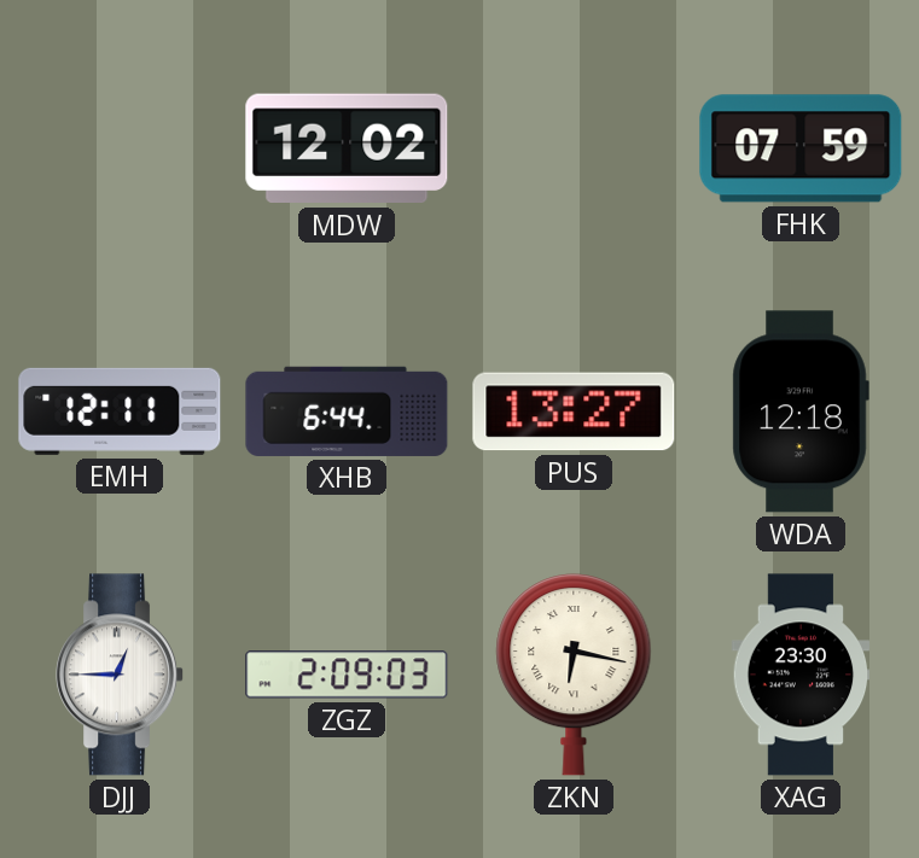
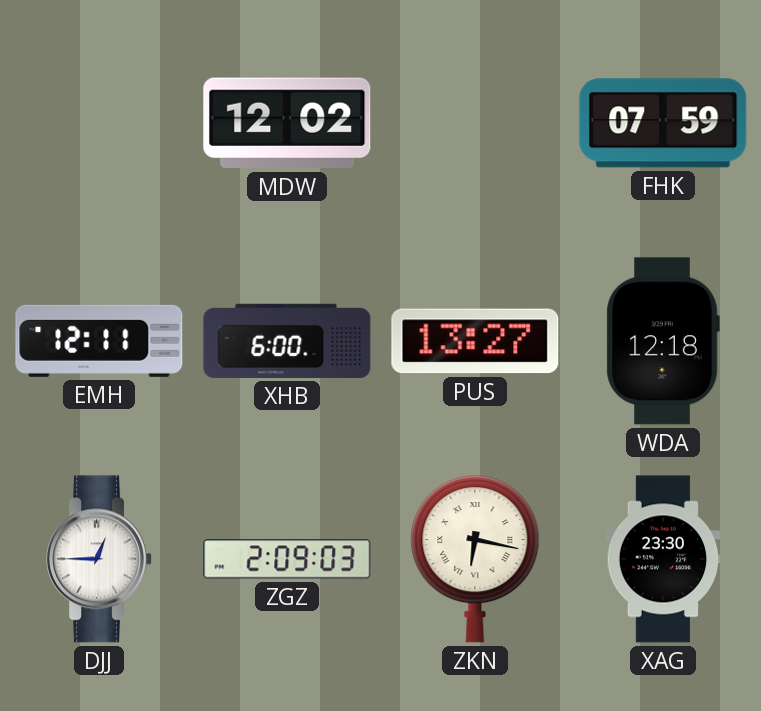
XHB: 6:44 -> 6:00 (287, 341)
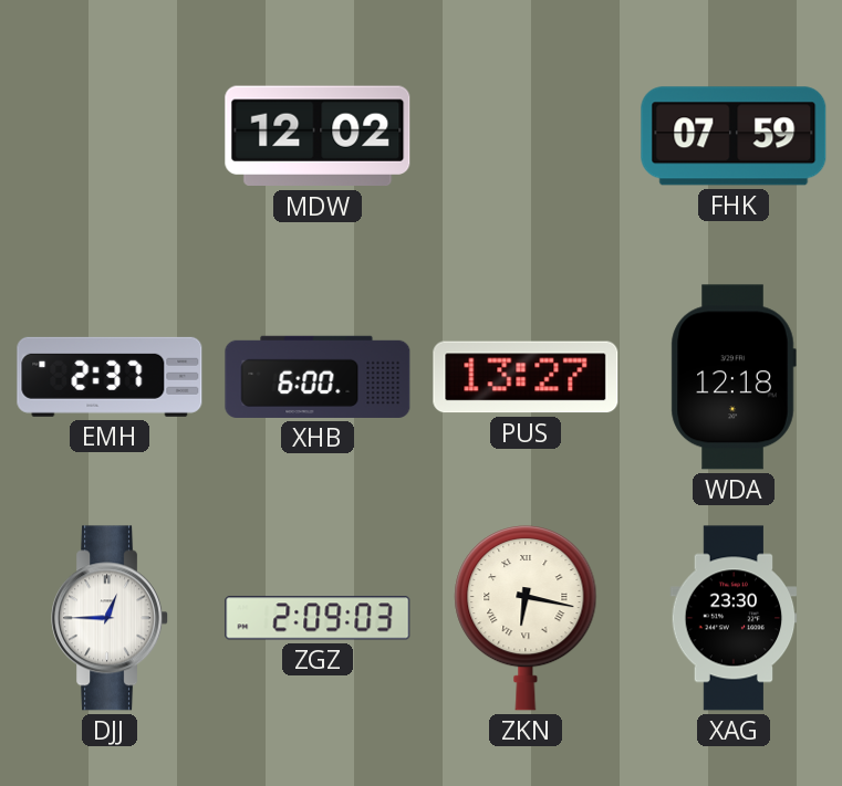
EMH: 12:11 -> 2:37 (110, 377)
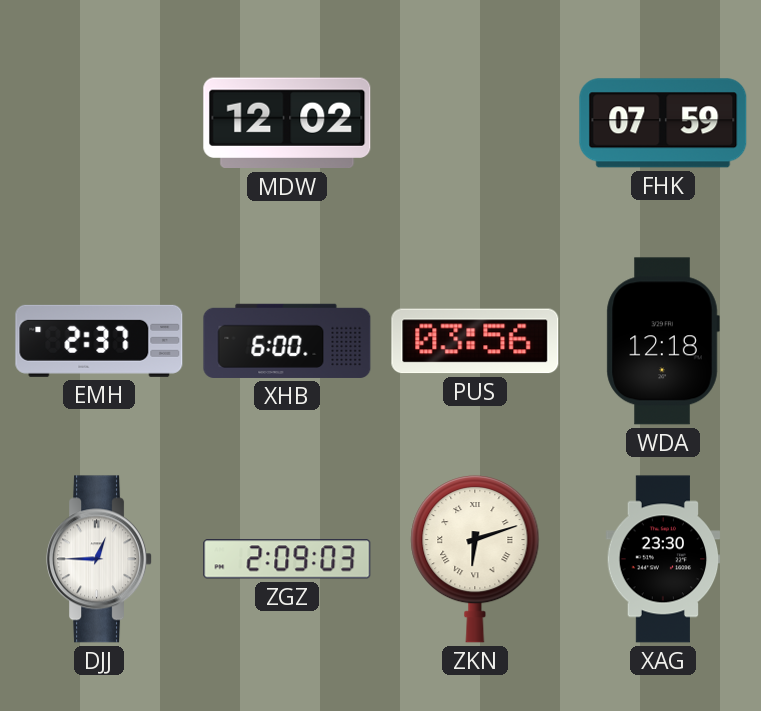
PUS: 13:27 -> 03:56 (475, 341)
ZKN: 6:17 -> 6:12 (475, 559)
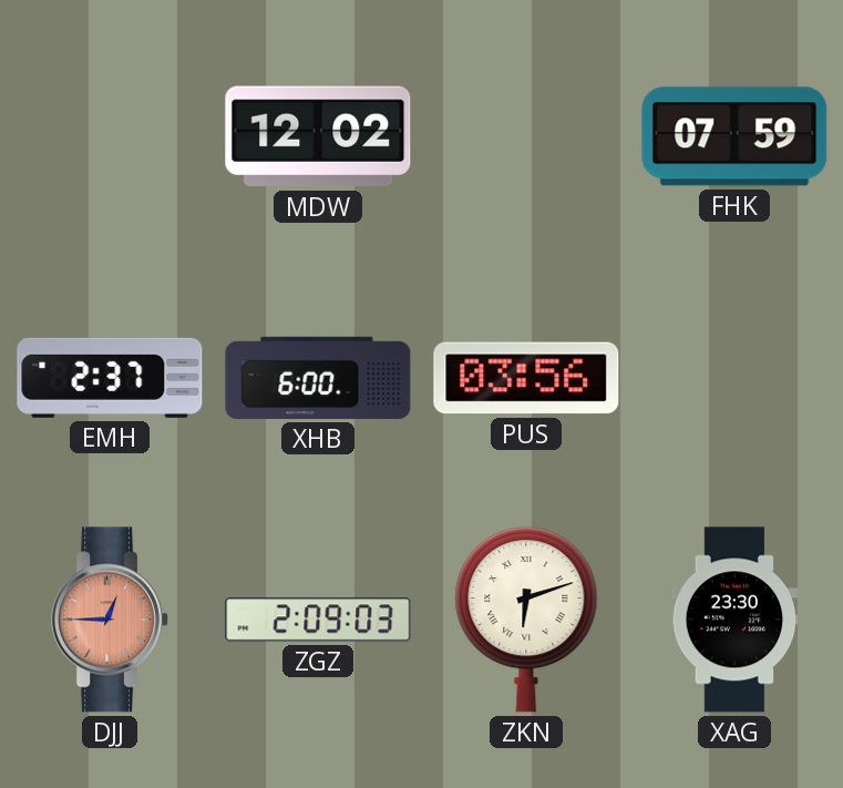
WDA: 12:18 -> none (663, 341)
DJJ dial: white -> salmon (111, 620)
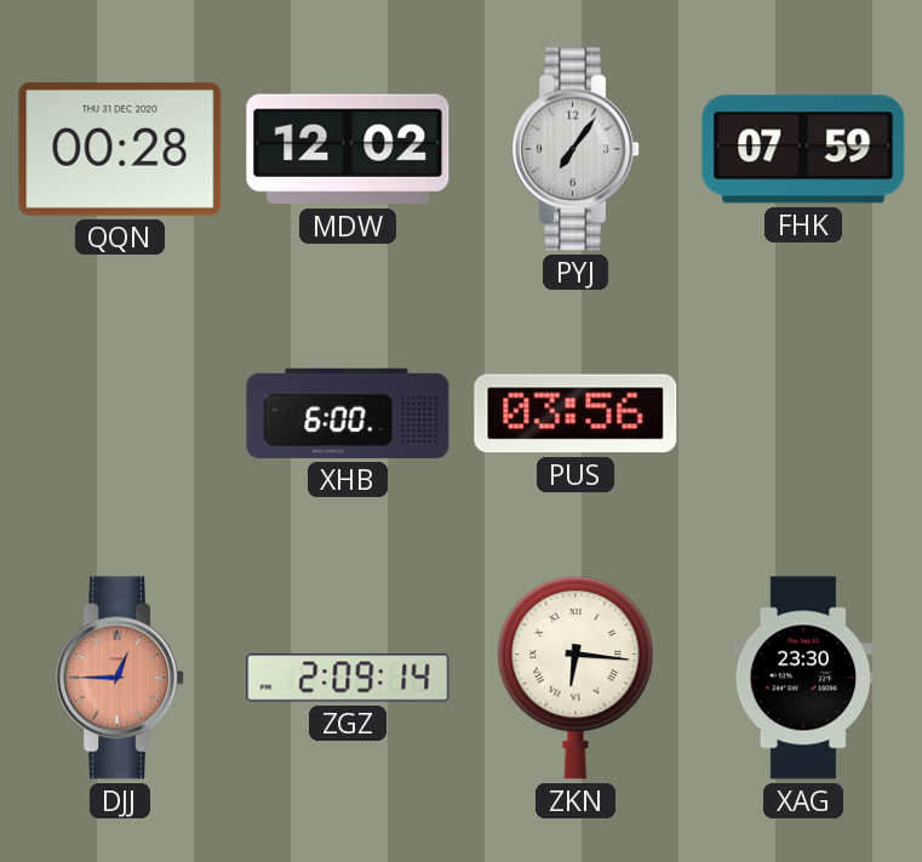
QQN: none -> 00:28 (120, 149)
PYJ: none -> 7:06 (577, 149)
EMH: 2:37 -> none (110, 378)
ZGZ: 2:09:03 -> 2:09:14 (348, 678)
ZKN: 6:12 -> 6:16 (575, 678)
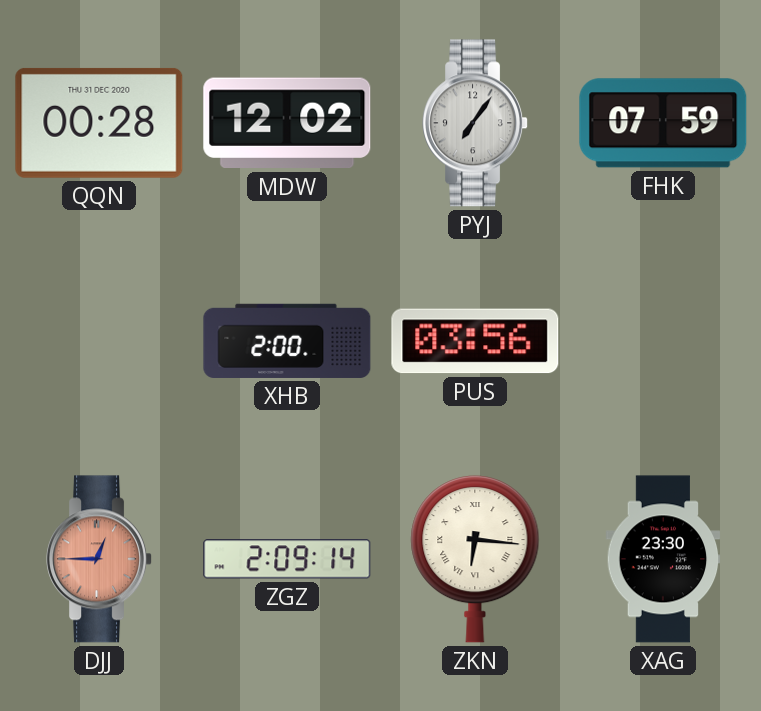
XHB: 6:00 -> 2:00 (287, 341)
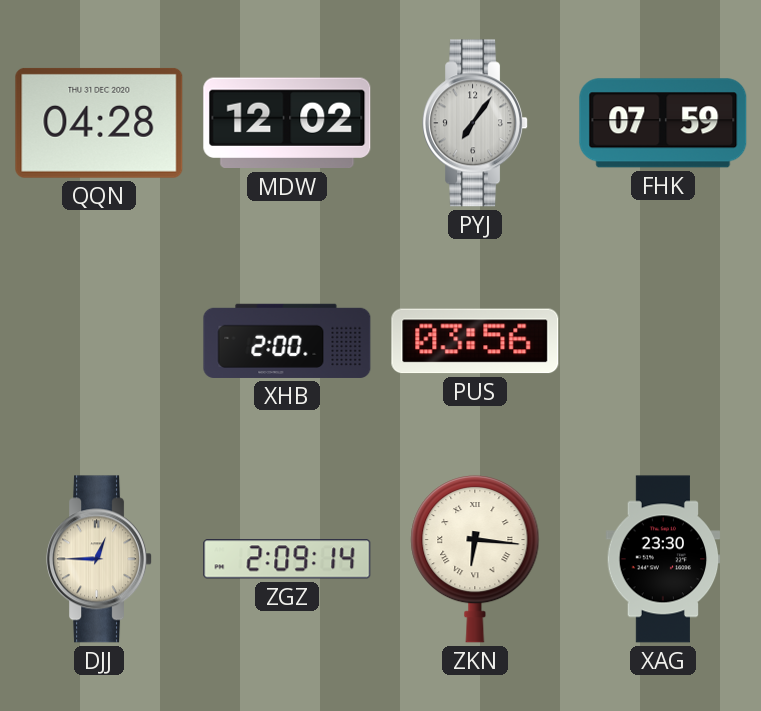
QQN: 00:28 -> 04:28 (99, 123)
DJJ dial: salmon -> cream (100, 559)
